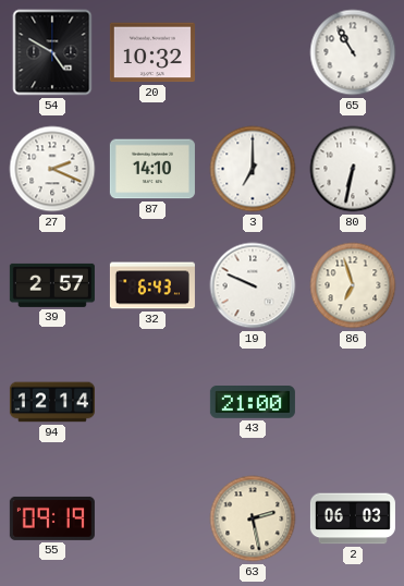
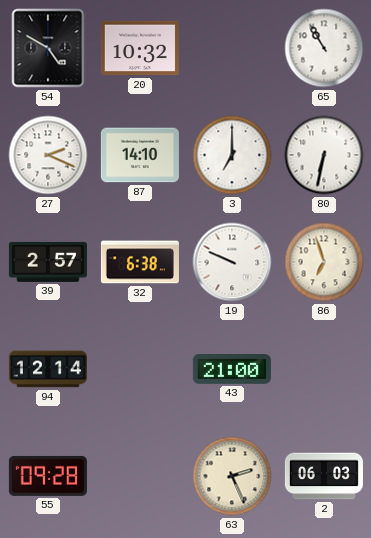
32: 6:43 -> 6:38 (140, 262)
55: 09:19 -> 09:28 (48, 476)
63: 2:28 -> 2:26 (232, 476)
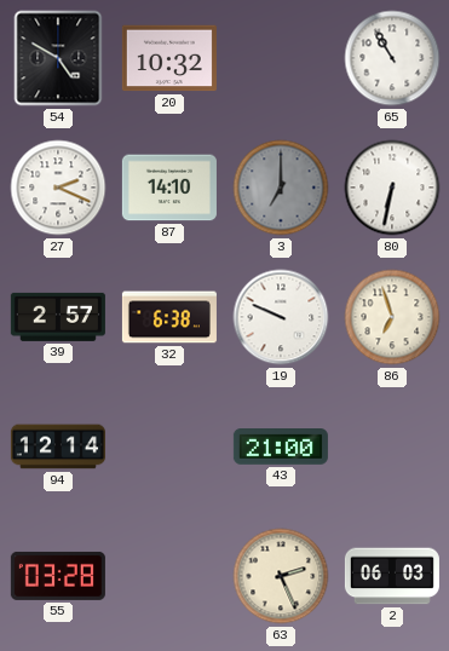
3 dial: white -> grey (281, 188)
55: 09:28 -> 03:28 (58, 576)
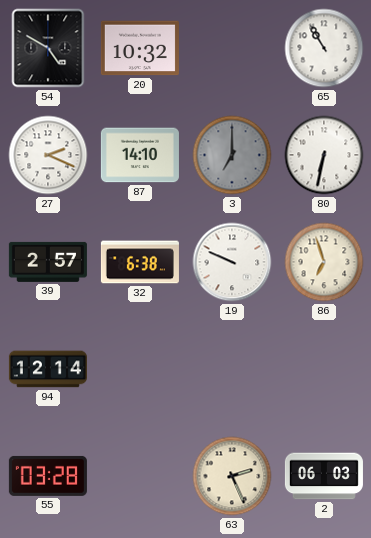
43: 21:00 -> none (281, 448)
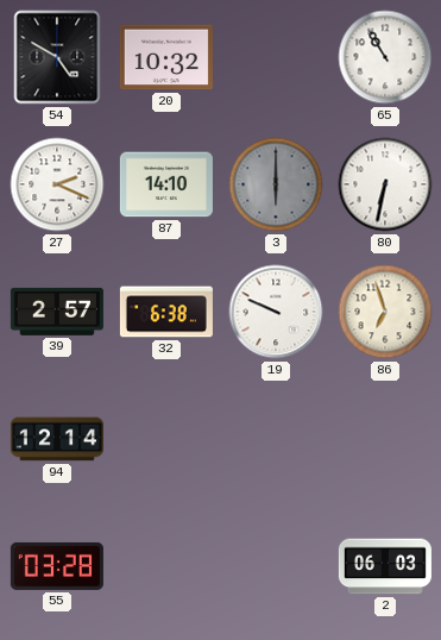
3: 7:00 -> 6:00 (276, 184)
63: 2:26 -> none (232, 476)
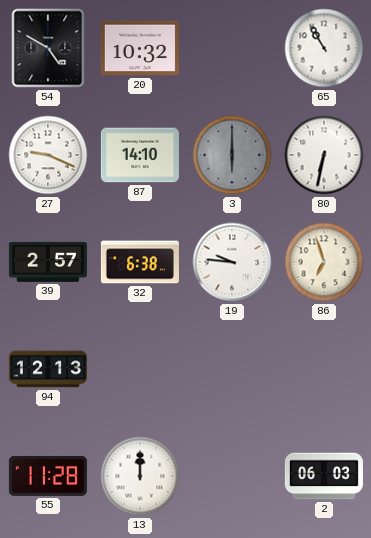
27: 2:19 -> 9:19 (48, 155)
19: 9:49 -> 9:46 (232, 262)
94: 12:14 -> 12:13 (48, 369)
55: 03:28 -> 11:28 (48, 476)
13: none -> 12:00 (140, 476)
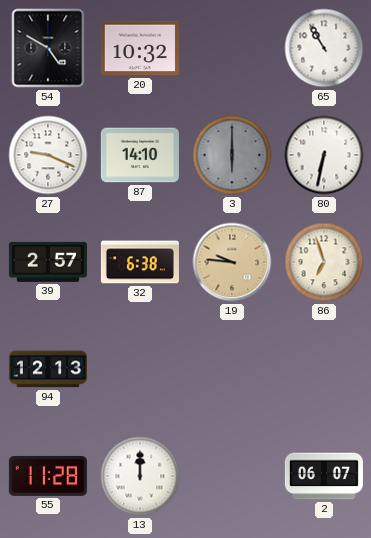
19 dial: white -> champagne (232, 262)
2: 06:03 -> 06:07 (324, 476)
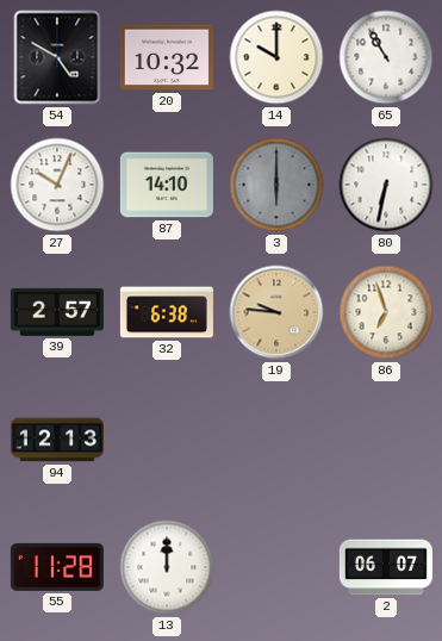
14: none -> 10:00 (276, 57)
27: 9:19 -> 10:04 (57, 185)
